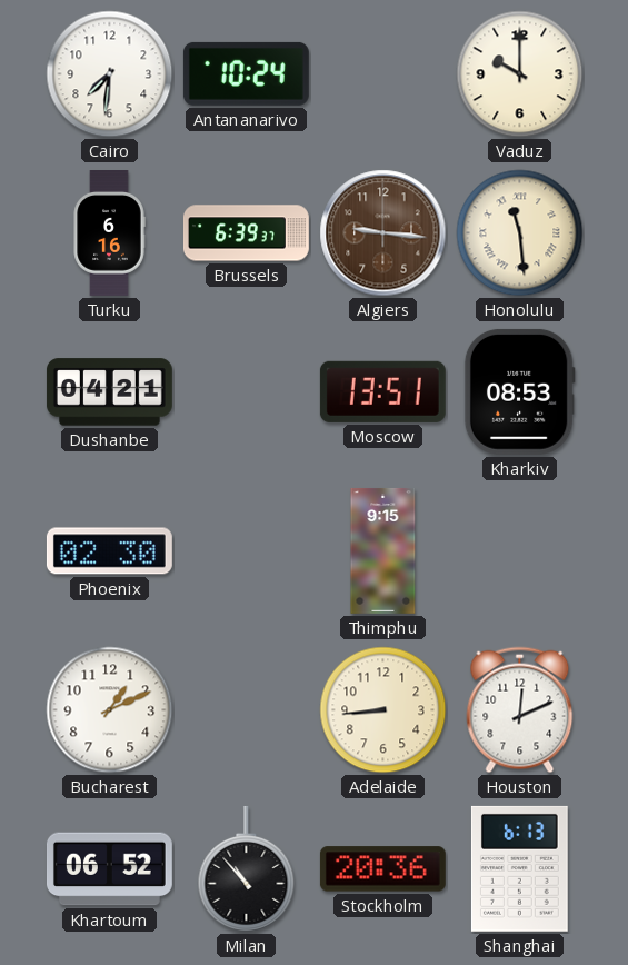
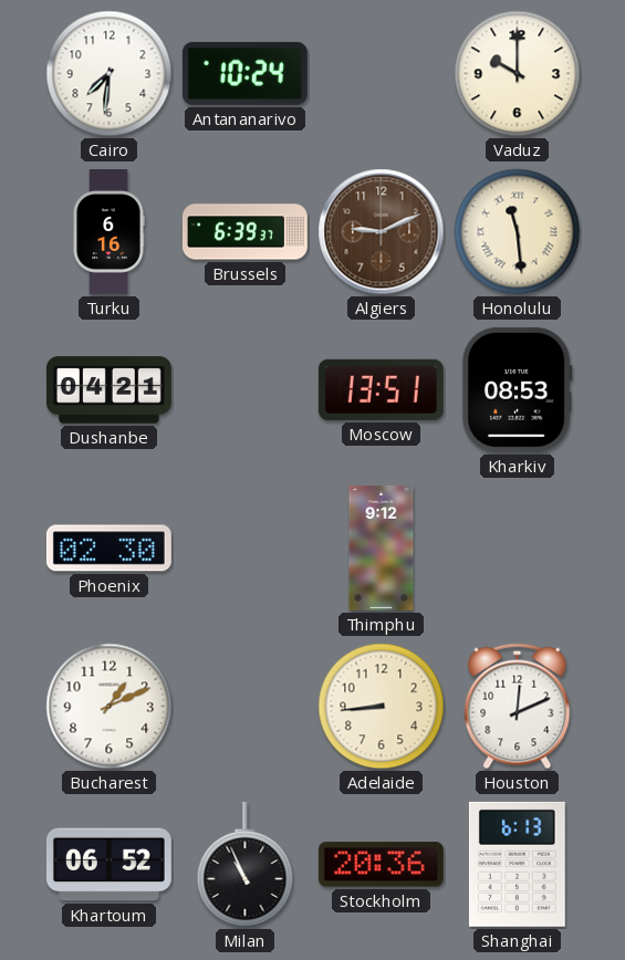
Algiers: 9:16 -> 9:11 (382, 232)
Thimphu: 9:15 -> 9:12 (382, 547)
Milan: 10:53 -> 10:56 (246, 864)
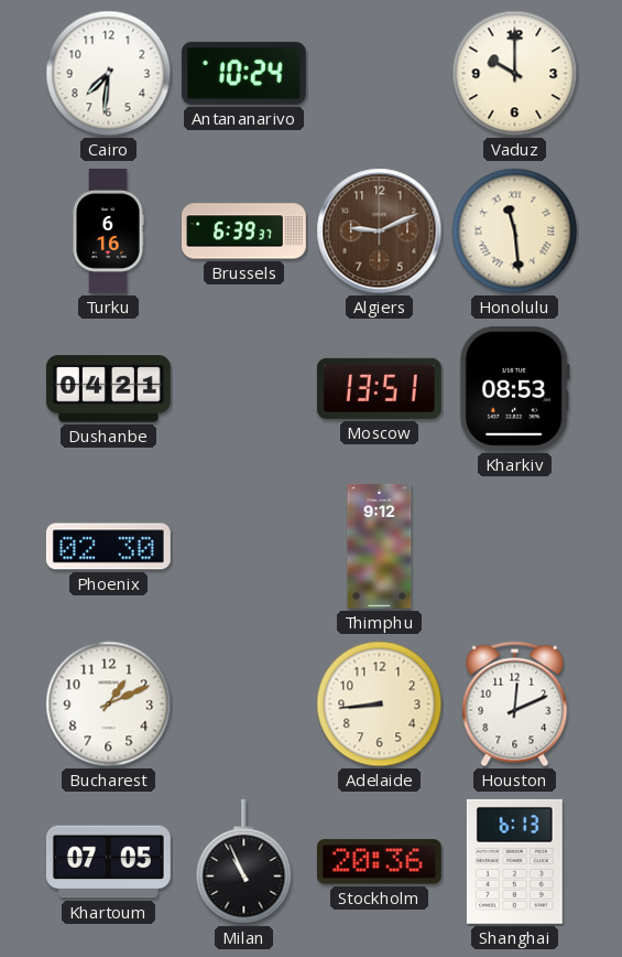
Khartoum: 06:52 -> 07:05 (108, 862)
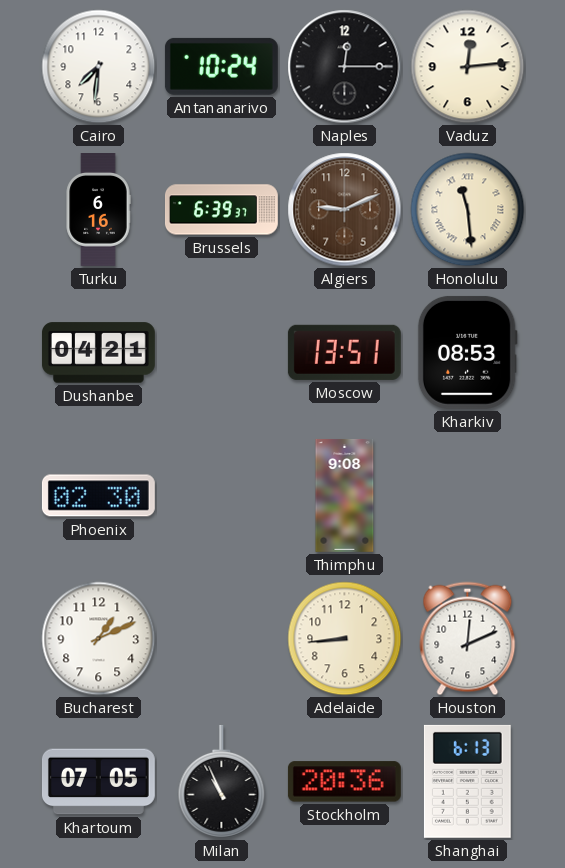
Naples: none -> 12:15 (345, 67)
Vaduz: 10:00 -> 12:14 (468, 67)
Thimphu: 9:12 -> 9:08 (345, 495)
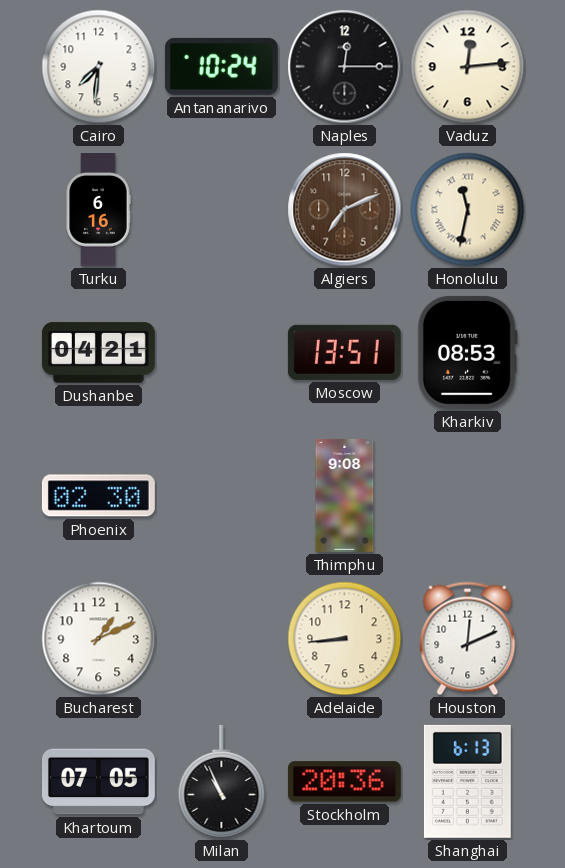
Brussels: 6:39 -> none (221, 210)
Algiers: 9:11 -> 7:11 (345, 210)
Honolulu: 11:29 -> 11:32 (468, 210)
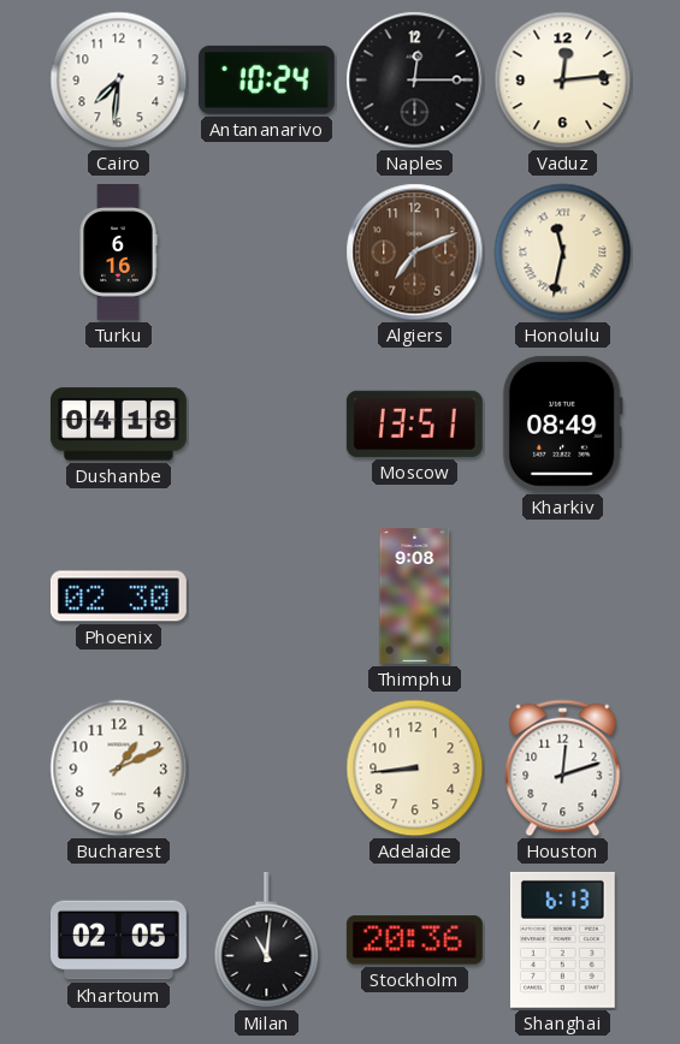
Dushanbe: 04:21 -> 04:18 (118, 425)
Kharkiv: 08:53 -> 08:49 (562, 423)
Houston: 12:11 -> 12:12 (563, 769)
Khartoum: 07:05 -> 02:05 (118, 941)
Milan: 10:56 -> 11:01 (267, 939)
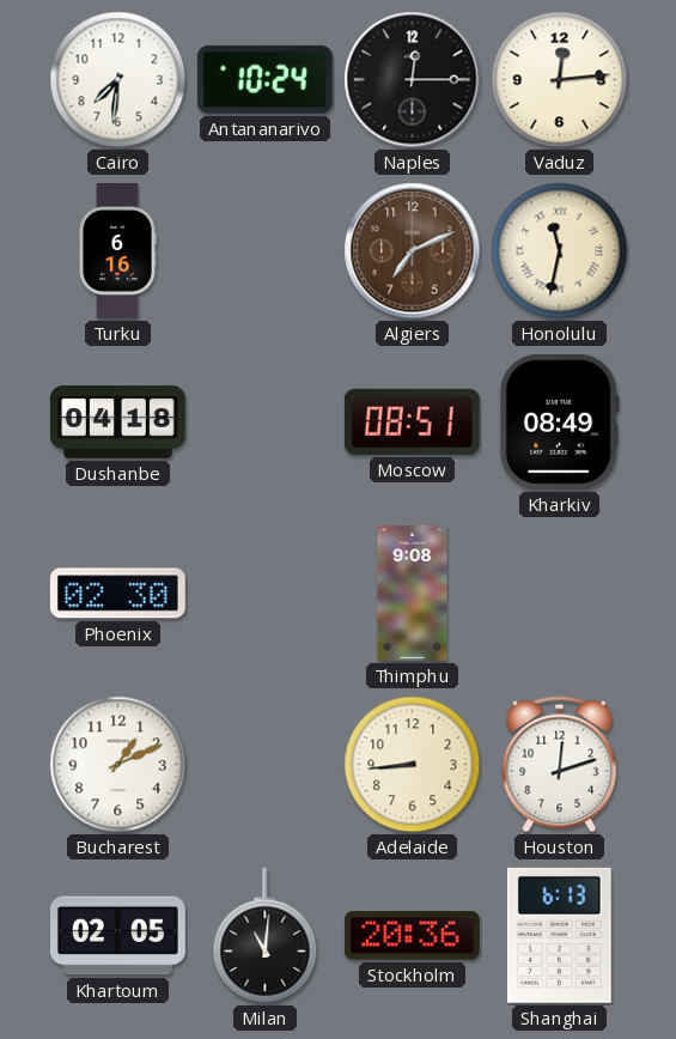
Moscow: 13:51 -> 08:51 (412, 421)
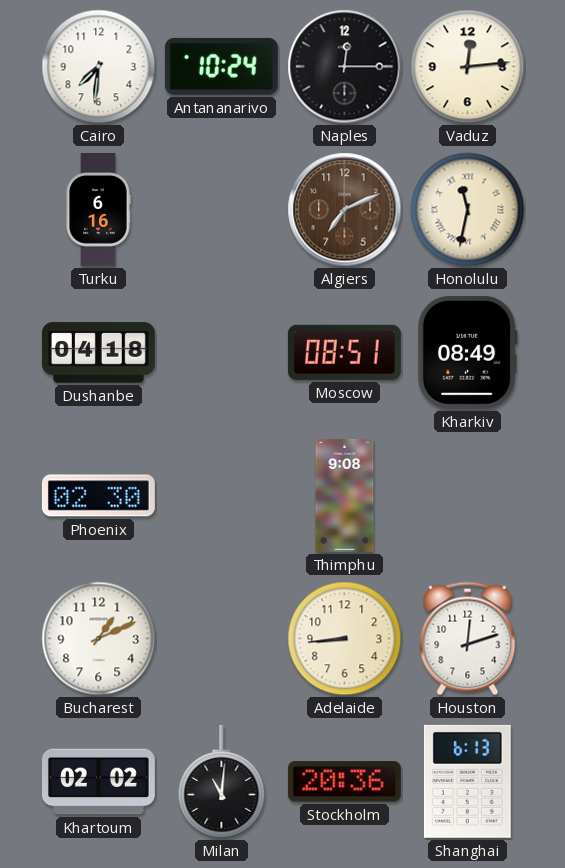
Khartoum: 02:05 -> 02:02 (98, 782)
